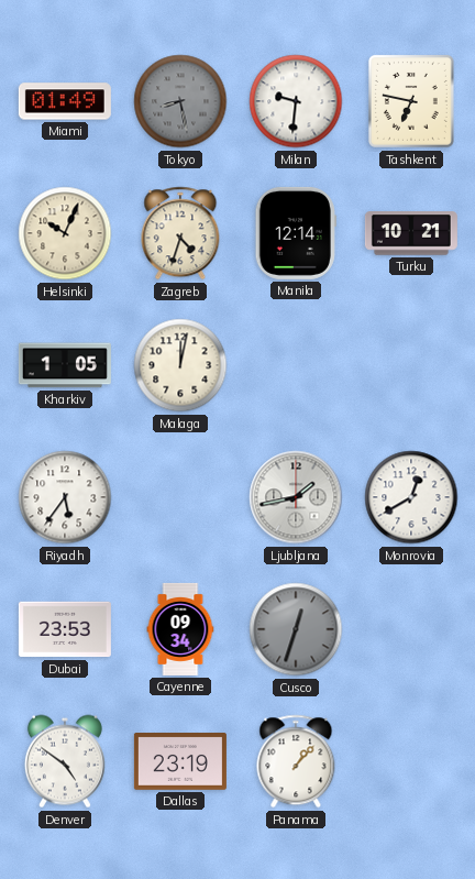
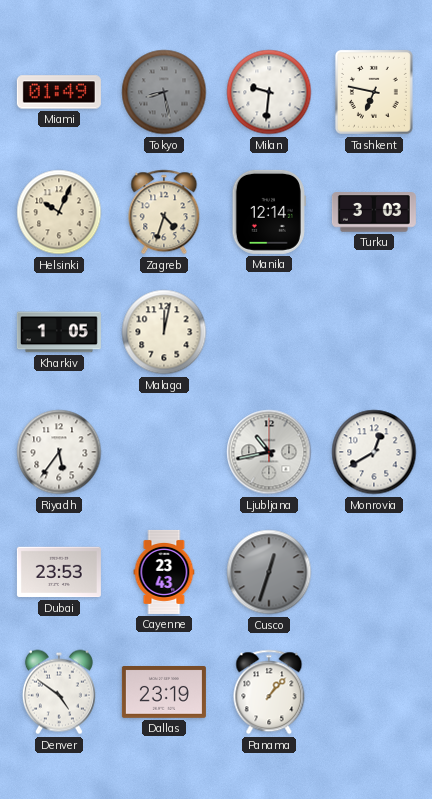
Turku: 10:21 -> 3:03 (374, 212)
Ljubljana: 1:43 -> 10:43 (269, 452)
Cayenne: 09:34 -> 23:43 (164, 572)
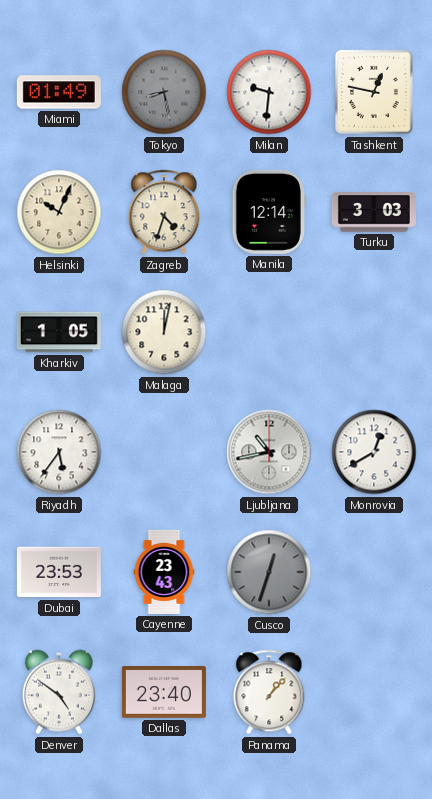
Tashkent: 6:47 -> 12:47 (374, 92)
Dallas: 23:19 -> 23:40 (164, 693)
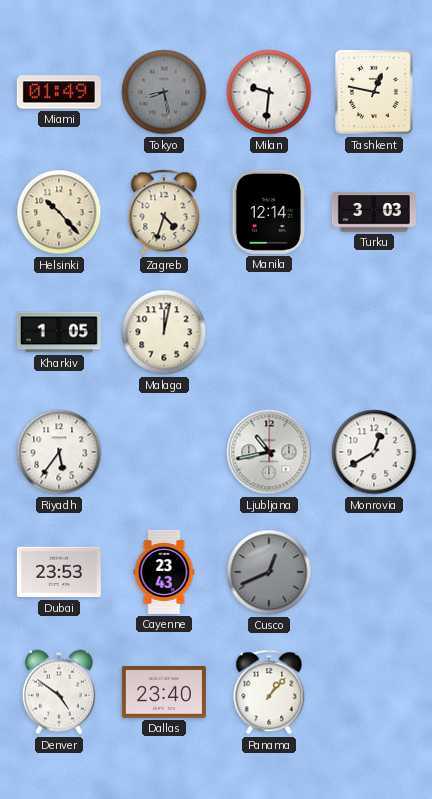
Helsinki: 10:04 -> 10:23 (59, 212)
Cusco: 12:33 -> 12:41 (269, 572)
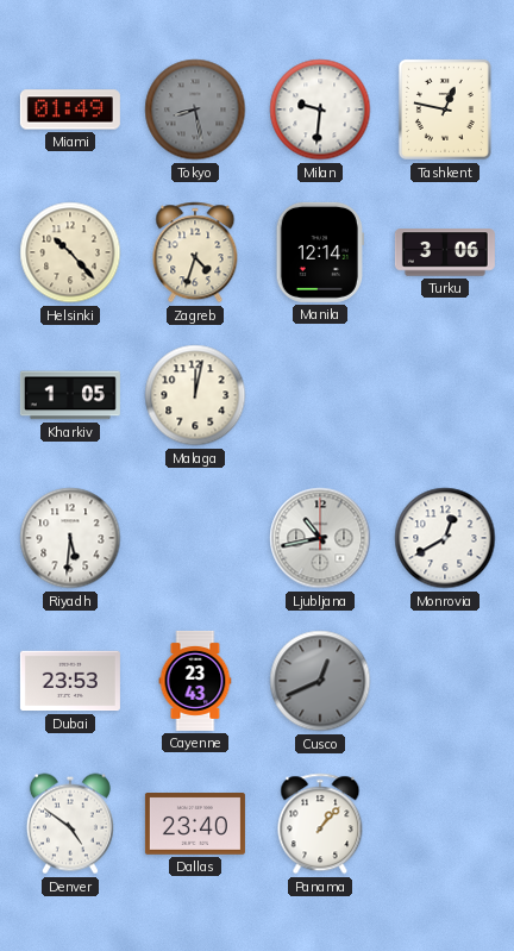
Turku: 3:03 -> 3:06 (445, 252)
Riyadh: 5:36 -> 5:31 (70, 538)
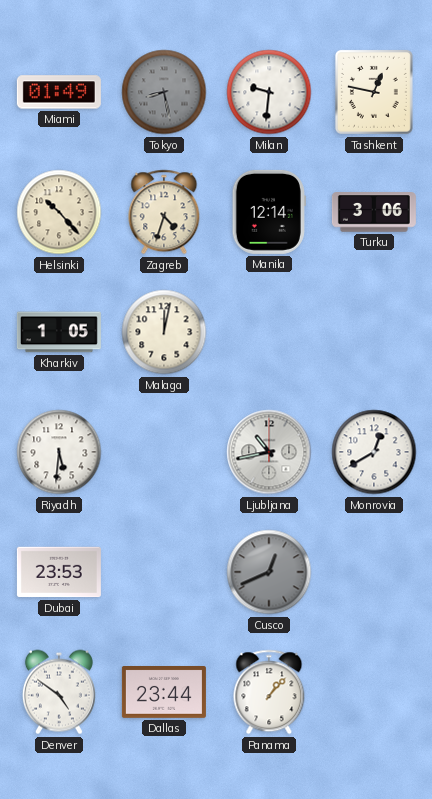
Cayenne: 23:43 -> none (195, 681)
Dallas: 23:40 -> 23:44 (164, 693)
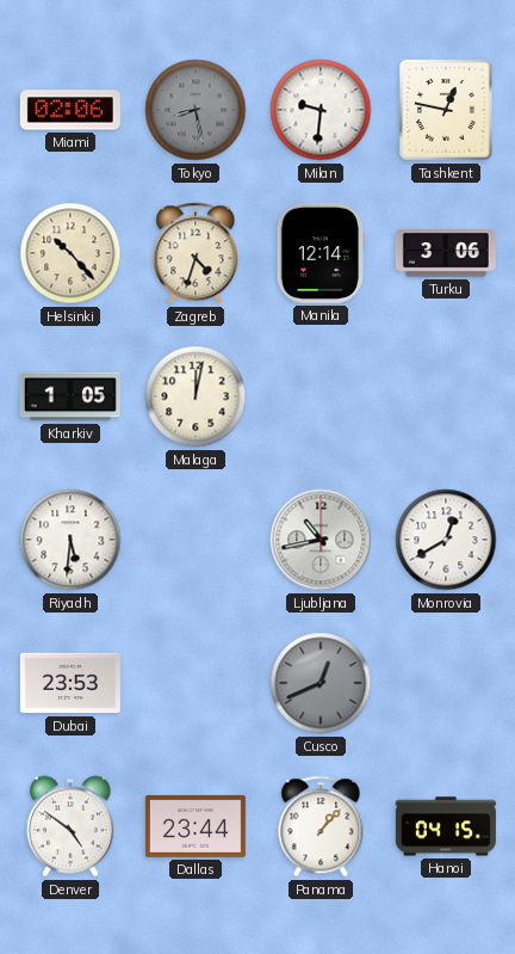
Miami: 01:49 -> 02:06 (70, 110)
Hanoi: none -> 04:15 (446, 826)
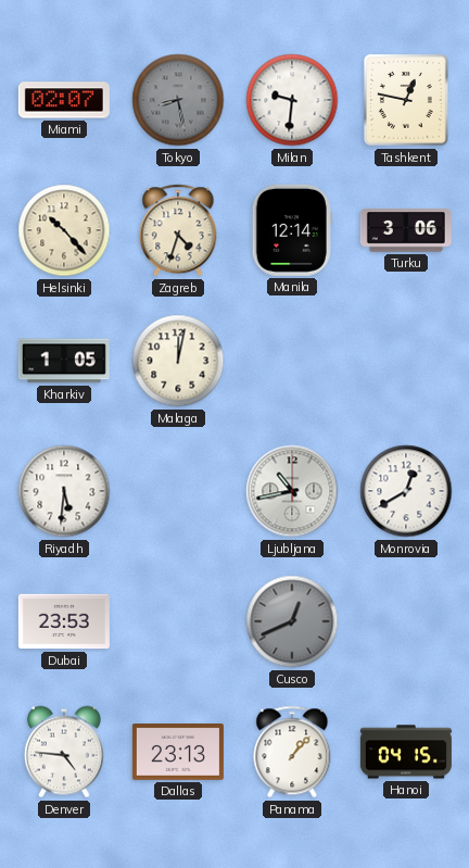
Miami: 02:06 -> 02:07 (64, 100)
Denver: 4:51 -> 4:46 (64, 752)
Dallas: 23:44 -> 23:13 (178, 753)
